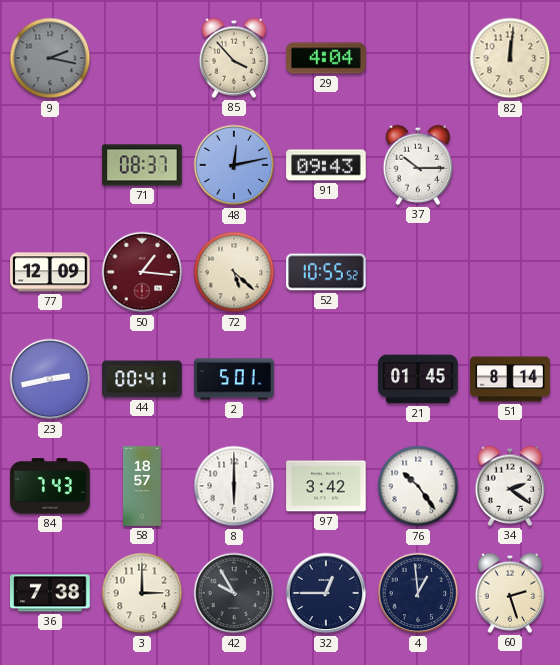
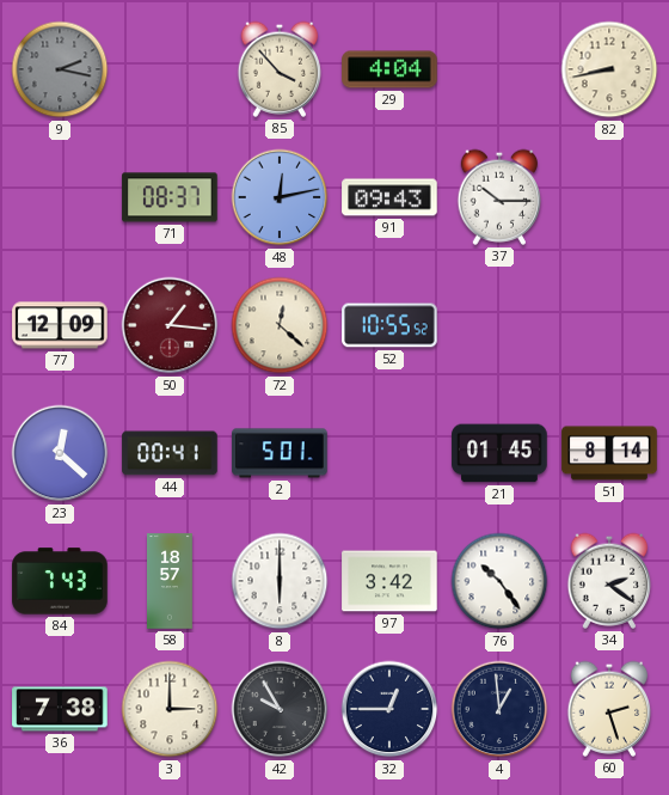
82: 12:01 -> 8:43 (609, 69)
72: 5:22 -> 12:22 (280, 325)
23: 2:43 -> 12:22 (60, 453)
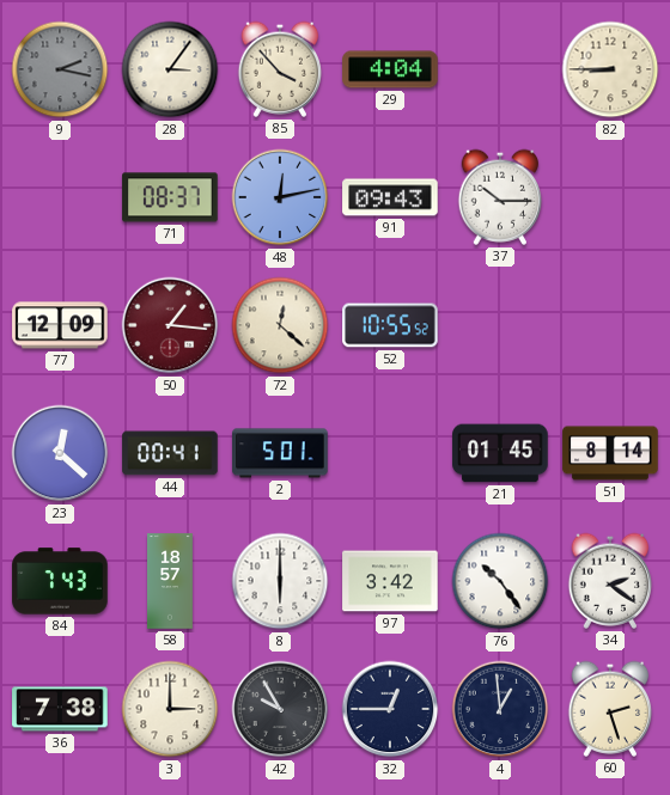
28: none -> 3:06 (170, 69)
82: 8:43 -> 8:45 (610, 69)
